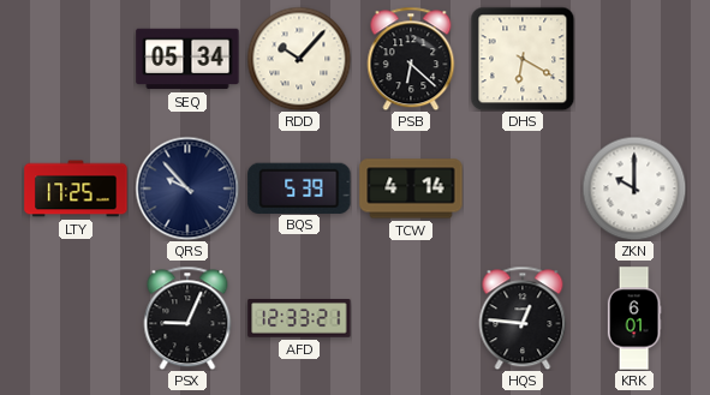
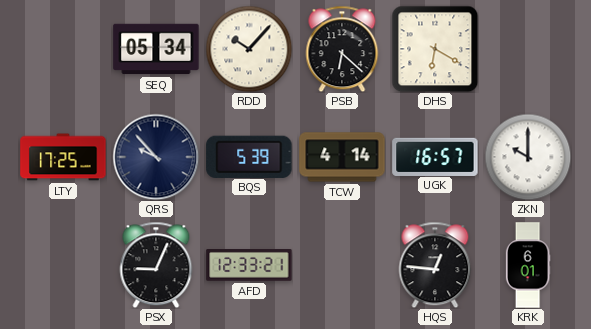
UGK: none -> 16:57 (435, 156)
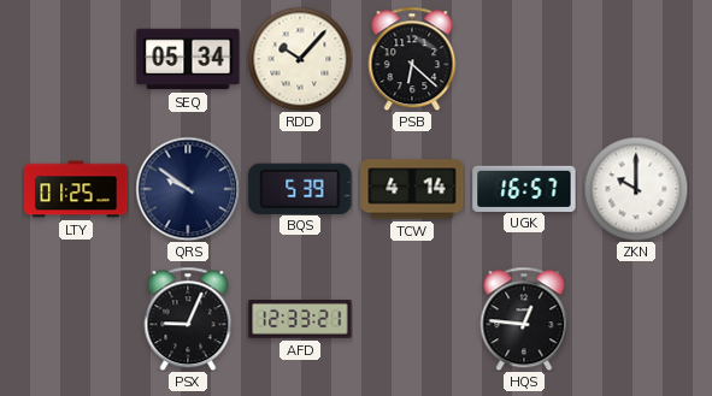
DHS: 6:20 -> none (435, 49)
LTY: 17:25 -> 01:25 (76, 189)
QRS: 9:53 -> 9:51 (188, 189)
KRK: 6:01 -> none (528, 265)
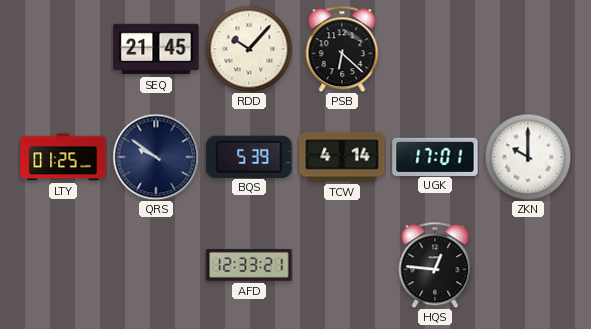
SEQ: 05:34 -> 21:45 (156, 49)
UGK: 16:57 -> 17:01 (435, 156)
PSX: 9:04 -> none (188, 319)
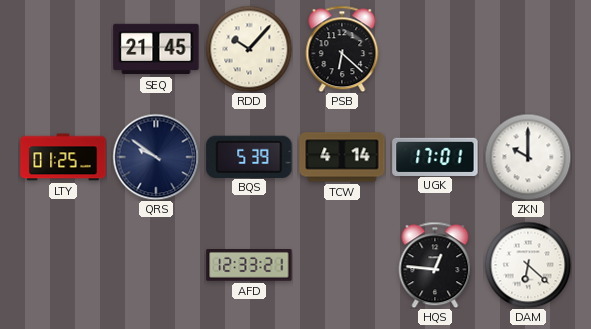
DAM: none -> 6:22 (528, 265)
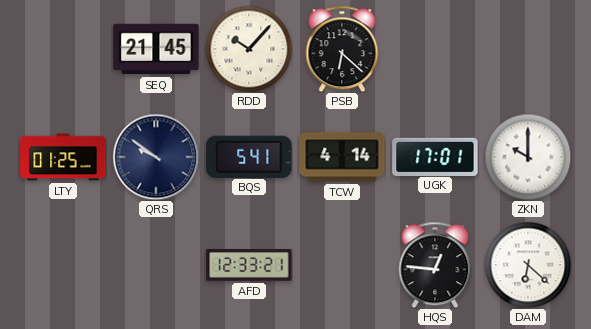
BQS: 5:39 -> 5:41 (249, 156)
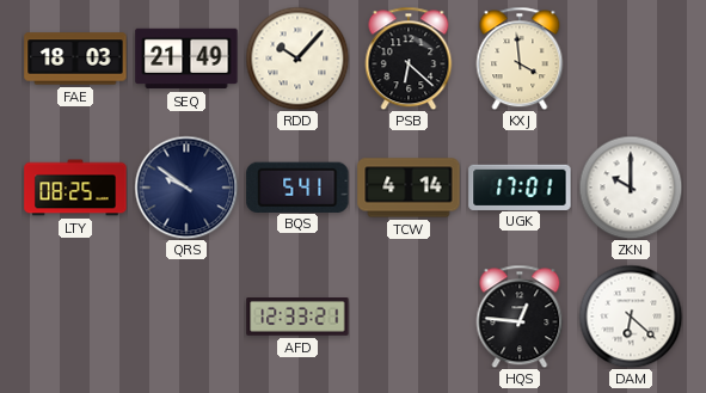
FAE: none -> 18:03 (75, 59)
SEQ: 21:45 -> 21:49 (186, 59)
KXJ: none -> 3:59 (520, 59)
LTY: 01:25 -> 08:25 (75, 188)
